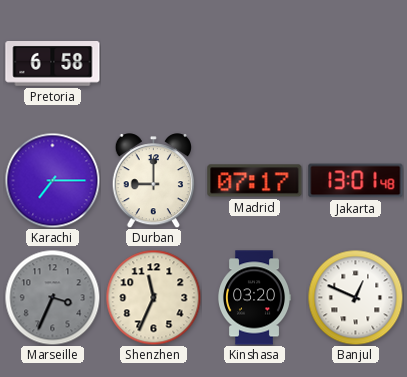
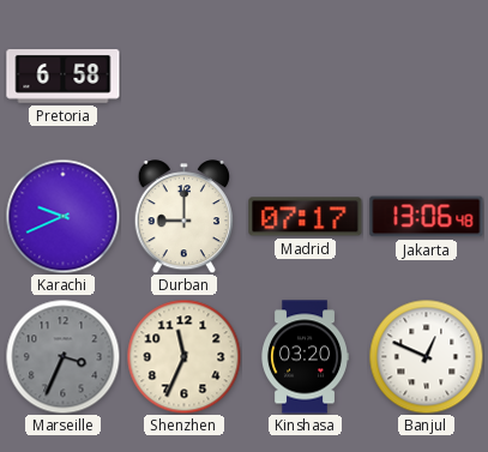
Karachi: 7:15 -> 9:41 (62, 216)
Jakarta: 13:01 -> 13:06 (427, 217)
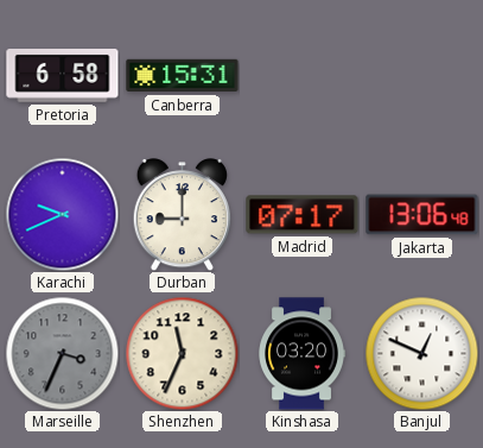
Canberra: none -> 15:31 (183, 76)
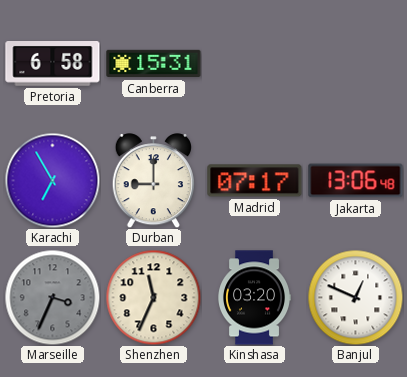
Karachi: 9:41 -> 6:55 (52, 180)
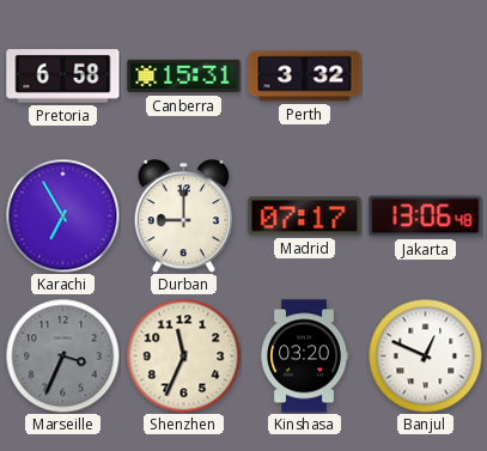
Perth: none -> 3:32 (305, 77)
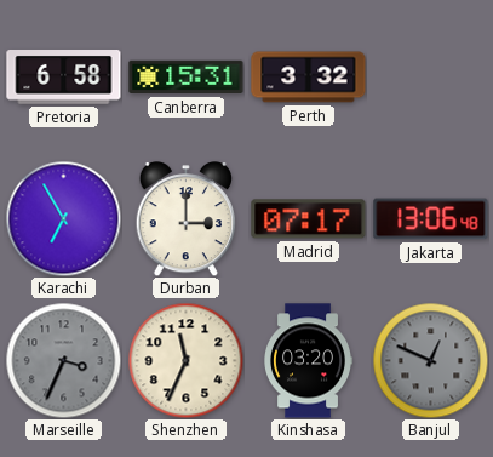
Durban: 9:00 -> 3:00 (185, 219)
Banjul dial: white -> grey (430, 360)
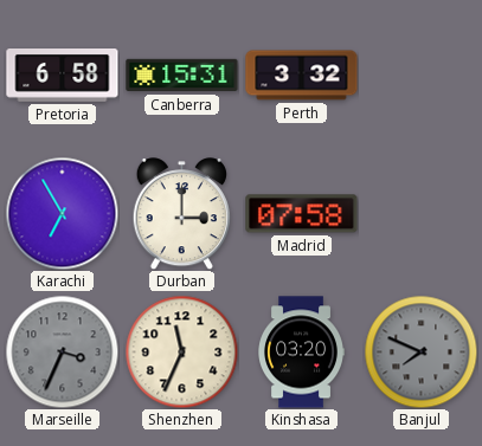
Madrid: 07:17 -> 07:58 (302, 214)
Jakarta: 13:06 -> none (431, 219)
Banjul: 12:49 -> 7:49 (420, 351)
